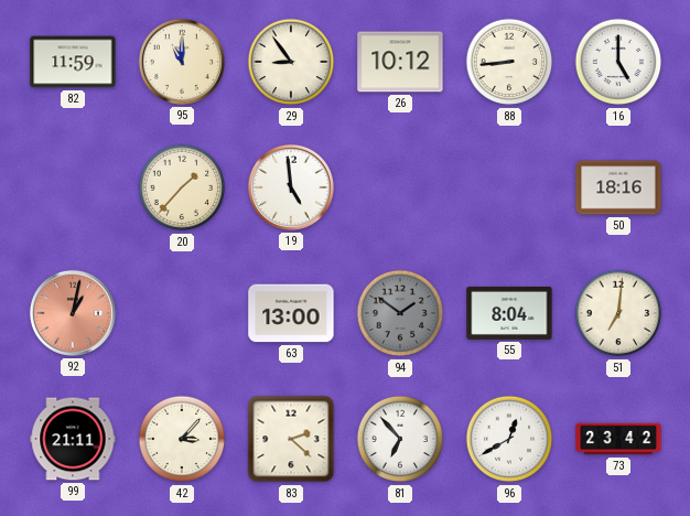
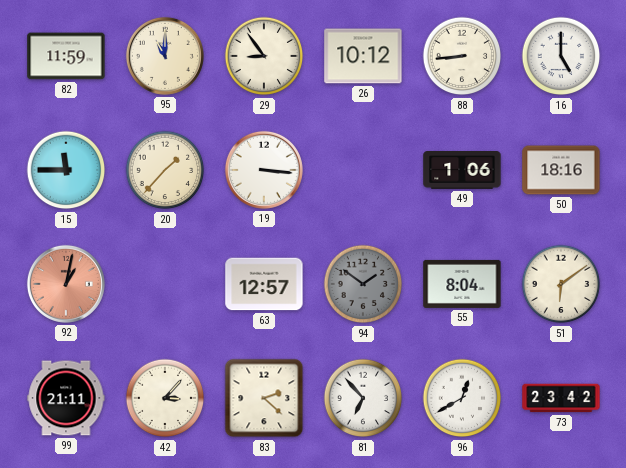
15: none -> 11:45 (66, 170)
19: 4:59 -> 3:16 (264, 170)
49: none -> 1:06 (462, 171)
63: 13:00 -> 12:57 (264, 284)
51: 7:01 -> 6:09 (561, 284)
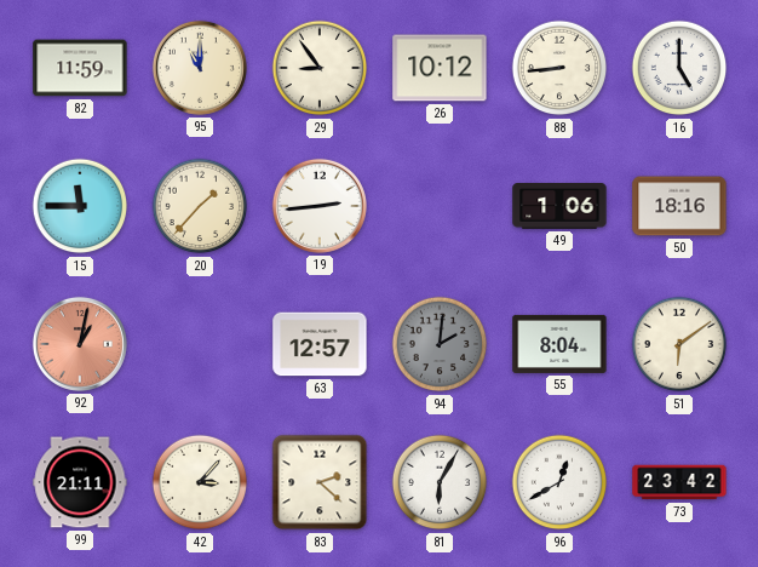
19: 3:16 -> 2:44 (320, 206)
94: 1:51 -> 2:01 (440, 344)
81: 6:53 -> 6:05 (440, 482)
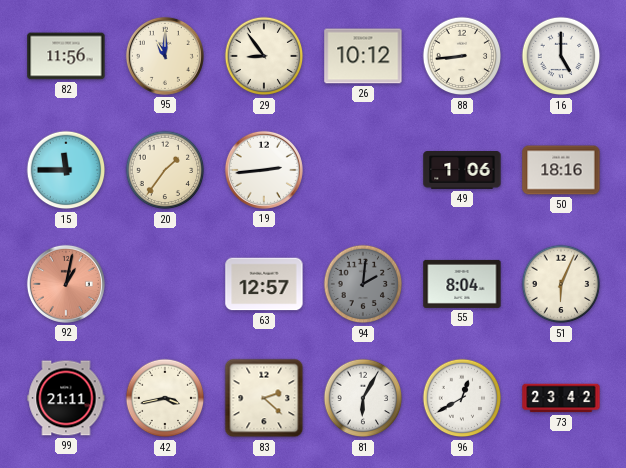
82: 11:59 -> 11:56 (66, 56)
20: 1:37 -> 1:36 (165, 170)
51: 6:09 -> 6:04 (561, 284)
42: 3:07 -> 3:43 (165, 398)
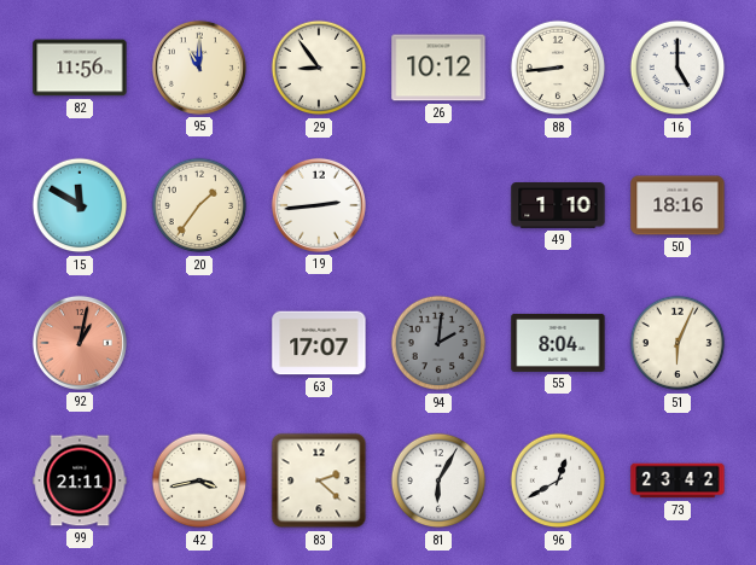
15: 11:45 -> 11:50 (80, 205)
49: 1:06 -> 1:10 (558, 206)
63: 12:57 -> 17:07 (319, 343)
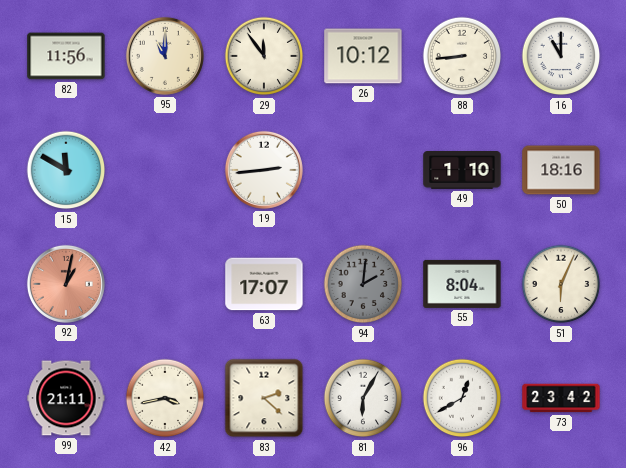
29: 8:54 -> 11:54 (264, 56)
16: 5:00 -> 11:00 (561, 56)
20: 1:36 -> none (199, 205)
